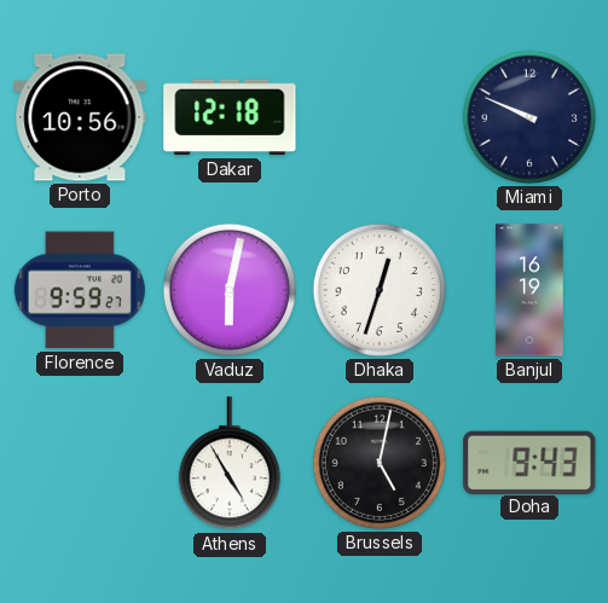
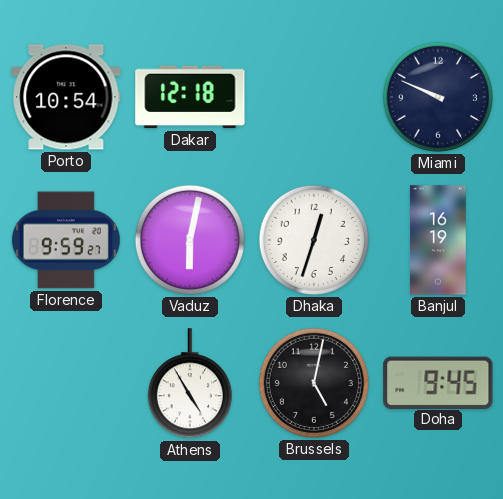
Porto: 10:56 -> 10:54 (66, 97)
Doha: 9:43 -> 9:45 (438, 382)
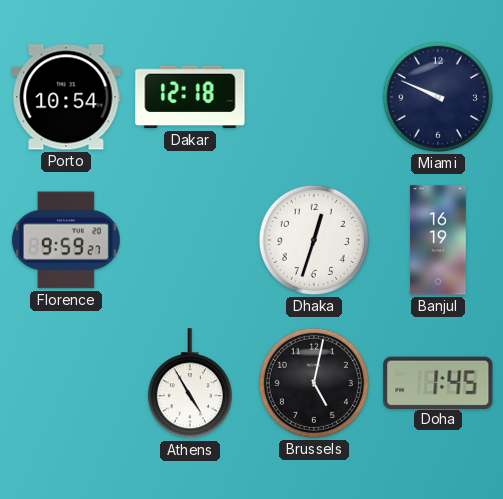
Vaduz: 6:02 -> none (190, 240)
Doha: 9:45 -> 1:45 (438, 382)
